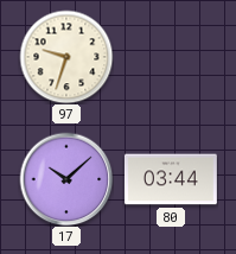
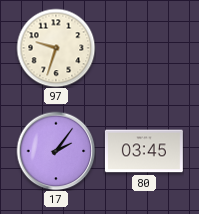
17: 10:08 -> 2:06 (56, 151)
80: 03:44 -> 03:45 (144, 151)
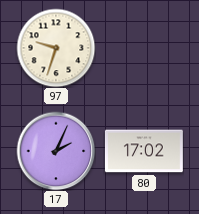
17: 2:06 -> 2:04 (56, 151)
80: 03:45 -> 17:02 (144, 151)
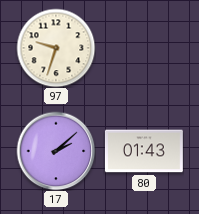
17: 2:04 -> 2:08 (56, 151)
80: 17:02 -> 01:43 (144, 151)
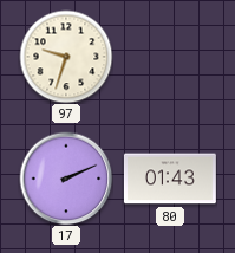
17: 2:08 -> 2:11 (66, 179)
